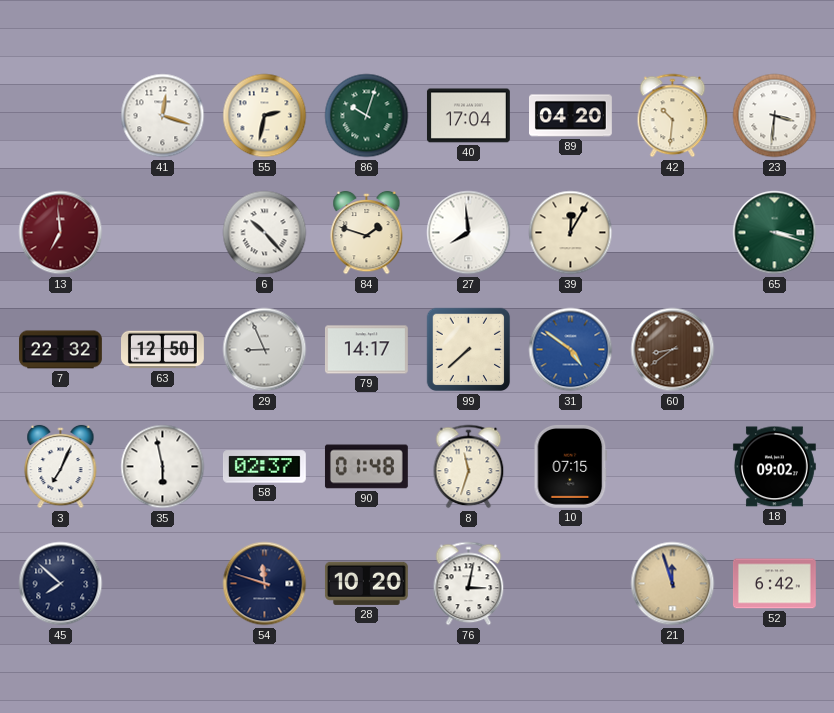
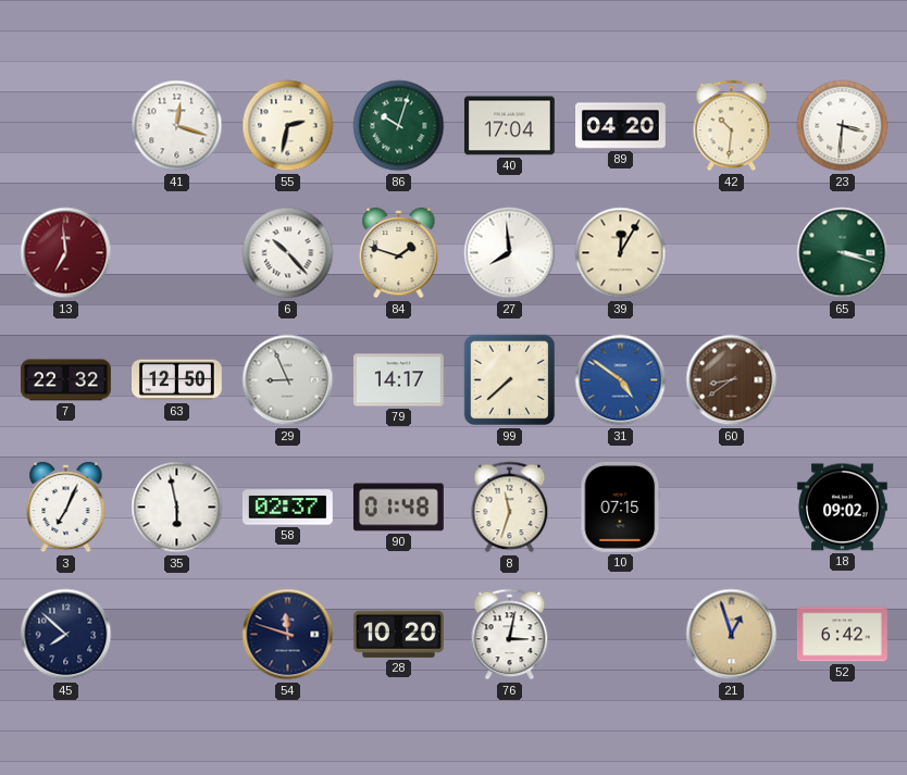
21: 11:57 -> 12:57 (732, 635)
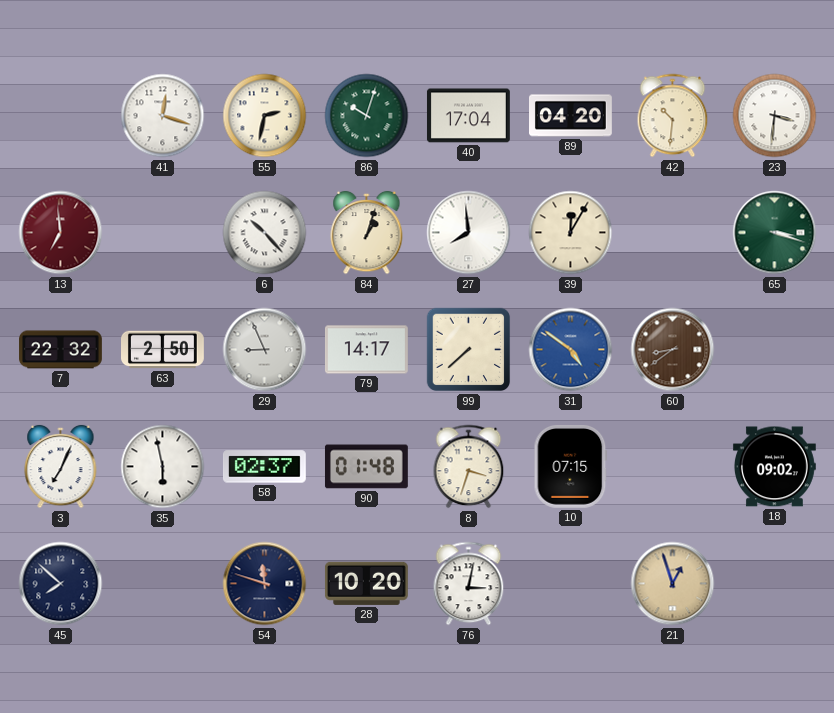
84: 1:48 -> 1:03 (367, 233)
63: 12:50 -> 2:50 (163, 350)
8: 11:33 -> 3:33 (469, 467)
52: 6:42 -> none (842, 635)
